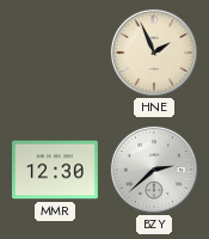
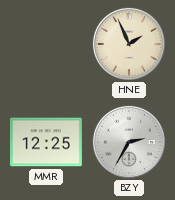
MMR: 12:30 -> 12:25 (46, 142)
BZY: 2:38 -> 2:35 (129, 142)
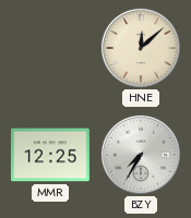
HNE: 1:56 -> 12:08 (141, 48)
BZY: 2:35 -> 7:35 (141, 155)
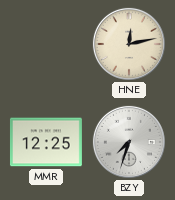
HNE: 12:08 -> 12:13 (129, 44)
BZY: 7:35 -> 7:33 (129, 142)
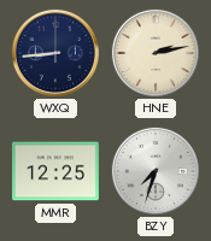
WXQ: none -> 8:44 (55, 53)
HNE: 12:13 -> 2:13 (156, 53)
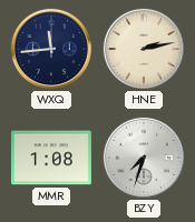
WXQ: 8:44 -> 11:44 (51, 49)
MMR: 12:25 -> 1:08 (51, 158)
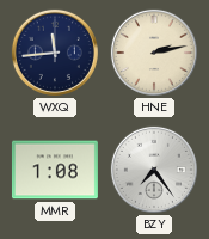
BZY: 7:33 -> 7:24 (154, 170)
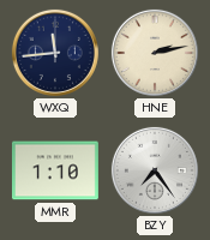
MMR: 1:08 -> 1:10 (55, 170)
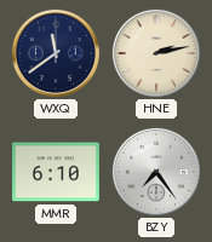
WXQ: 11:44 -> 11:39 (56, 53)
MMR: 1:10 -> 6:10 (56, 172)
